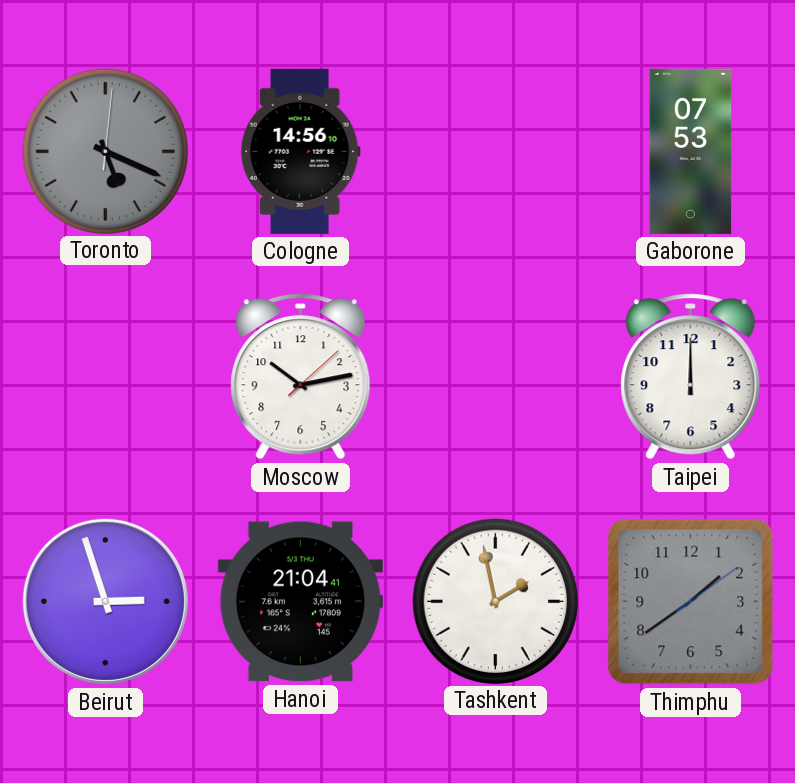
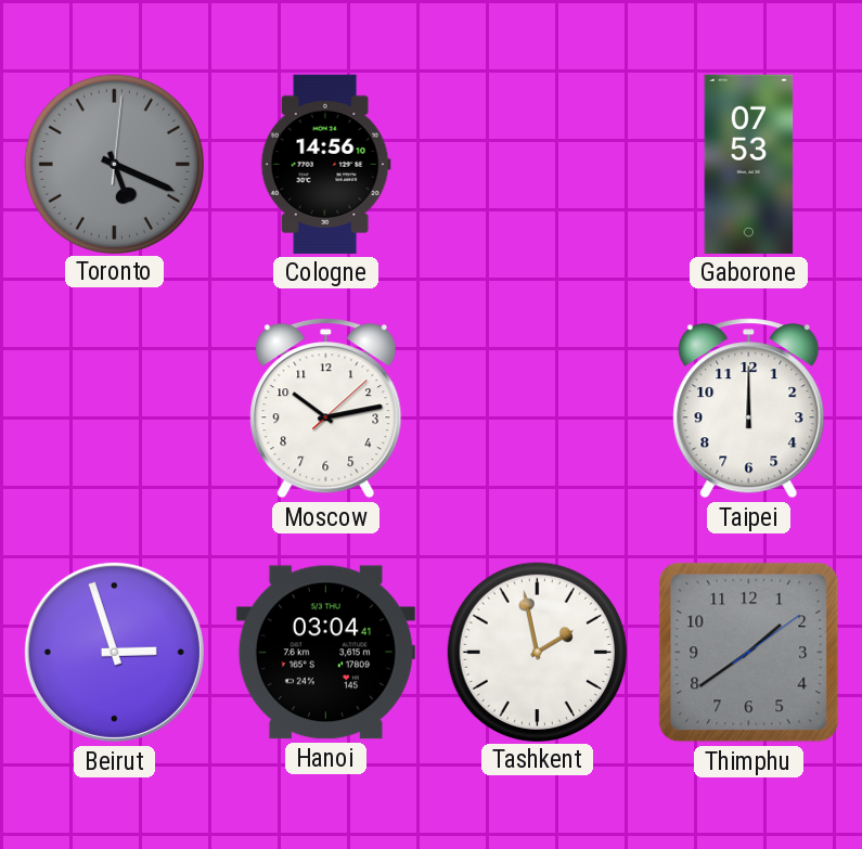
Hanoi: 21:04 -> 03:04 (325, 653)
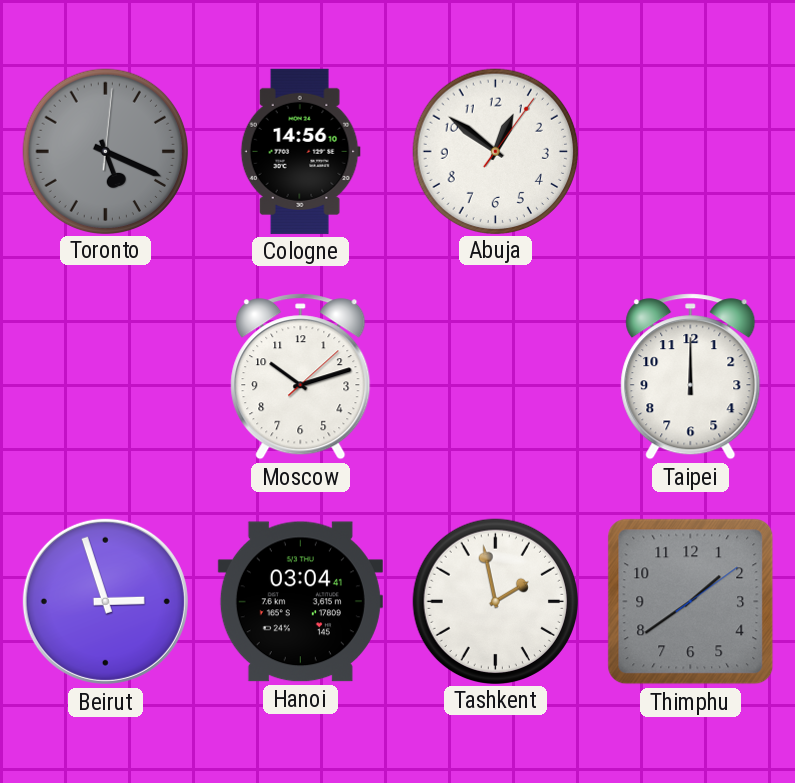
Abuja: none -> 12:51 (495, 151)
Gaborone: 07:53 -> none (749, 164)
Moscow: 10:13 -> 10:12 (301, 377)
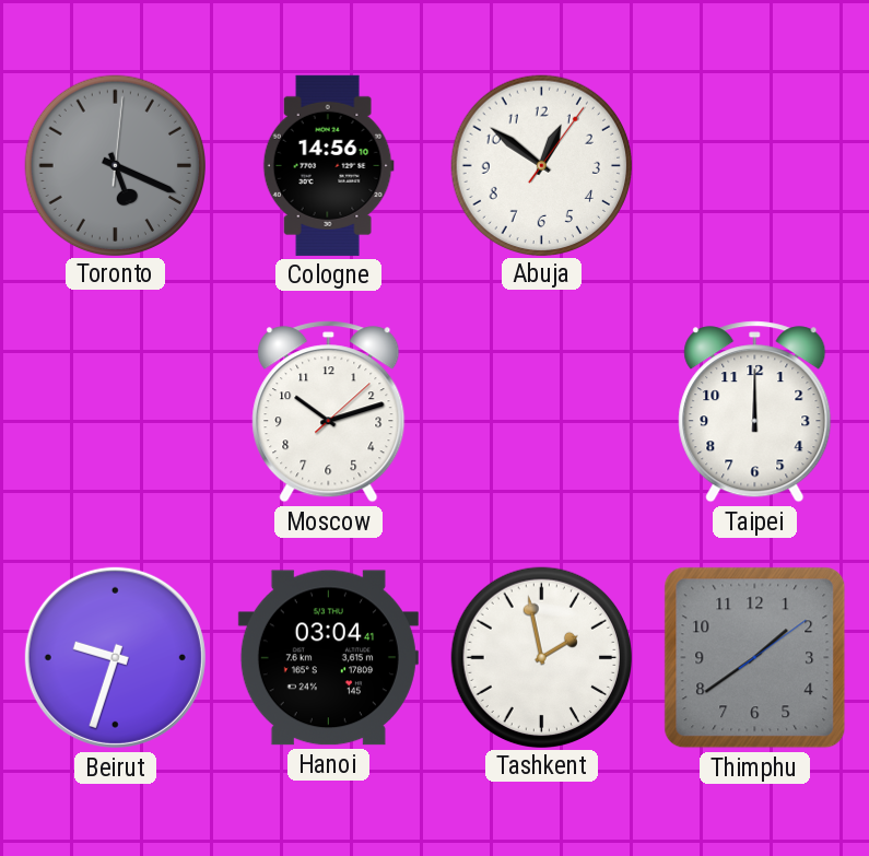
Beirut: 2:57 -> 9:33 (115, 657)
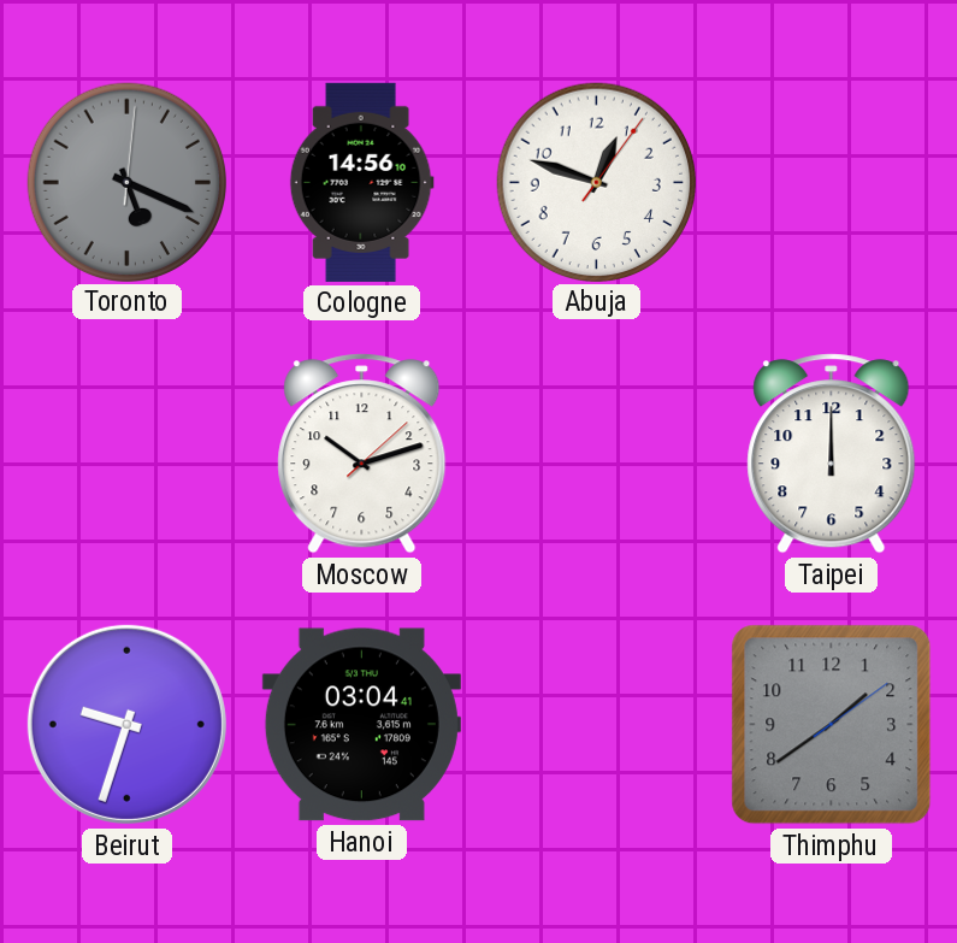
Abuja: 12:51 -> 12:48 (596, 182)
Tashkent: 1:58 -> none (541, 657)
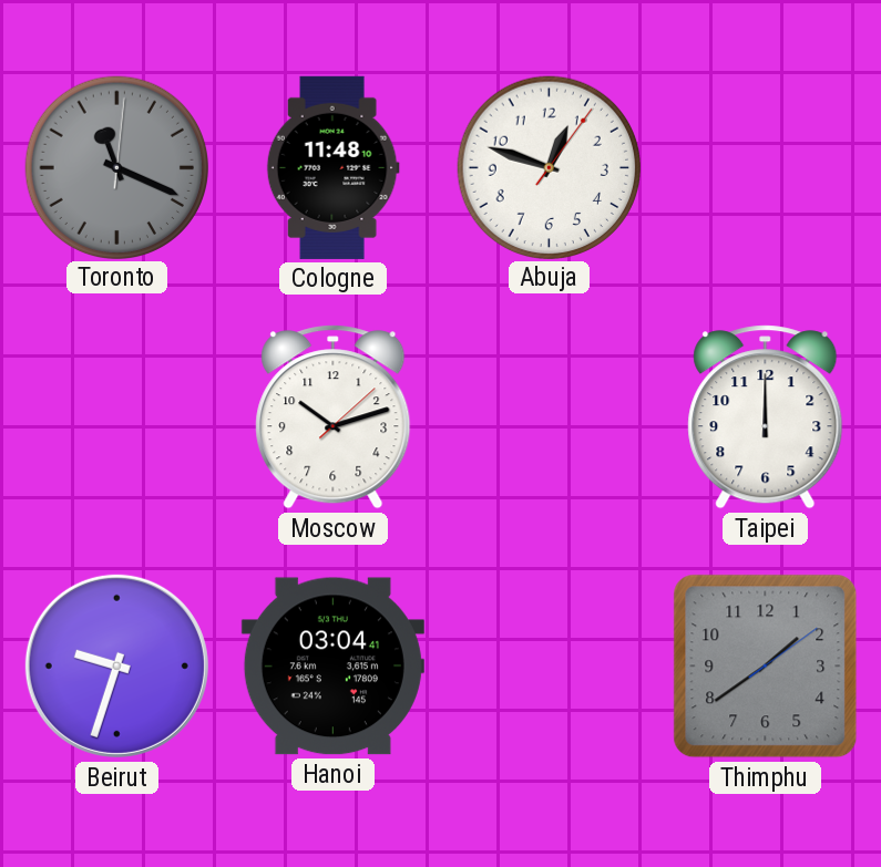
Toronto: 5:19 -> 11:19 (116, 167)
Cologne: 14:56 -> 11:48 (332, 167)
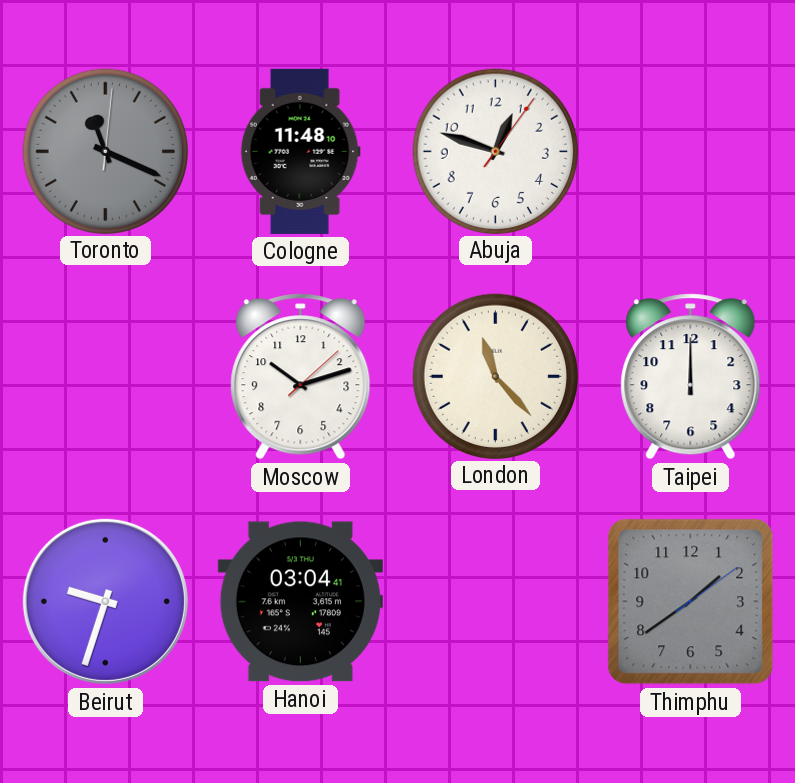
London: none -> 11:23 (495, 376)
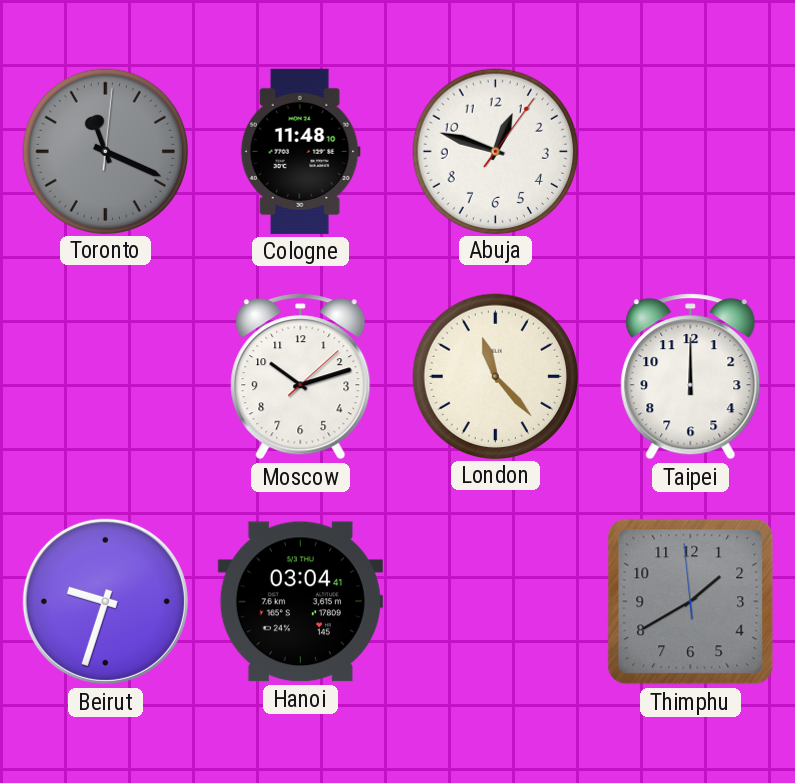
Thimphu: 1:39:09 -> 1:39:59 (691, 602)
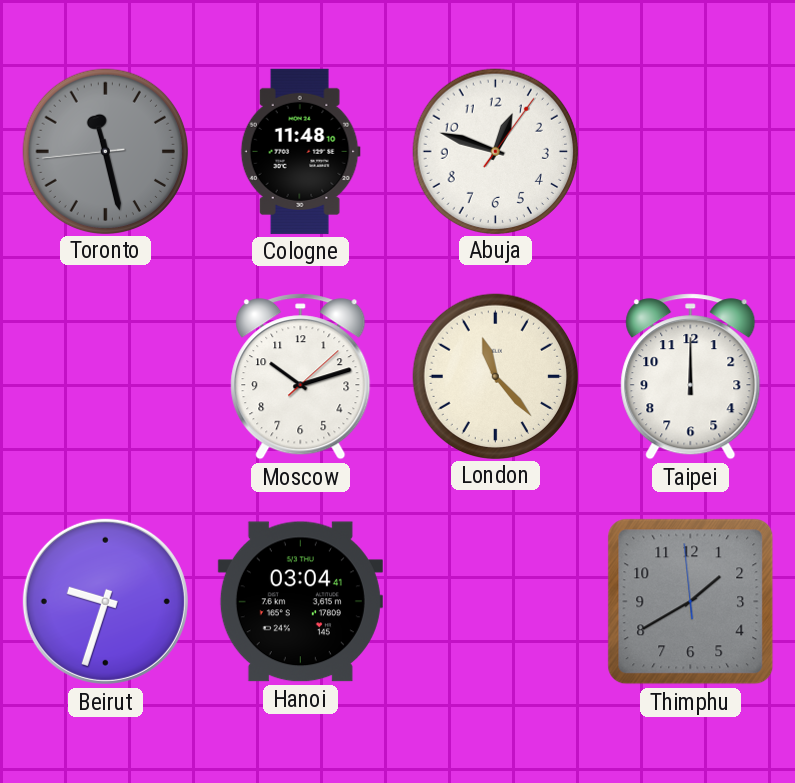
Toronto: 11:19 -> 11:27 (105, 151)
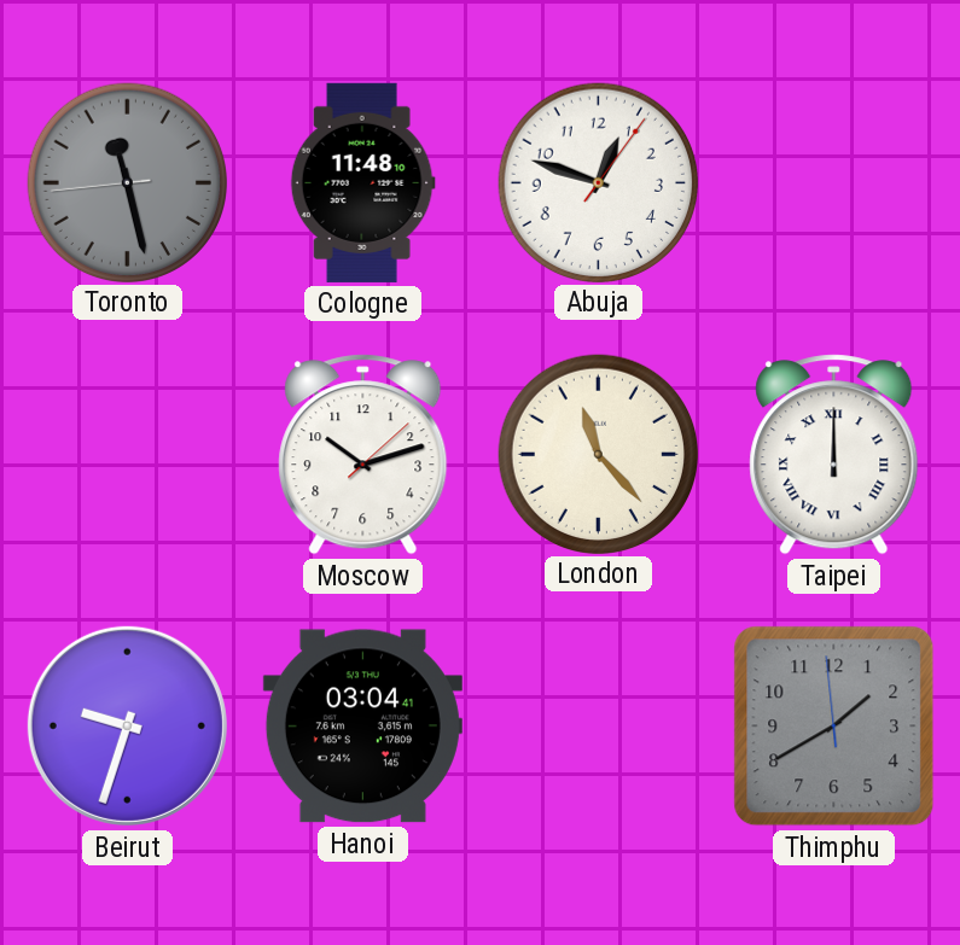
Taipei numerals: Arabic -> Roman (834, 455)
